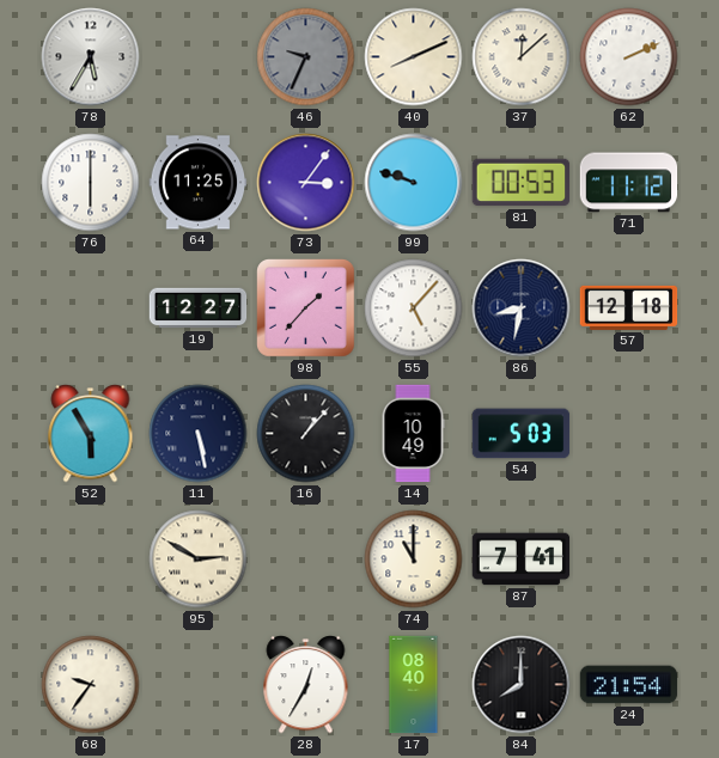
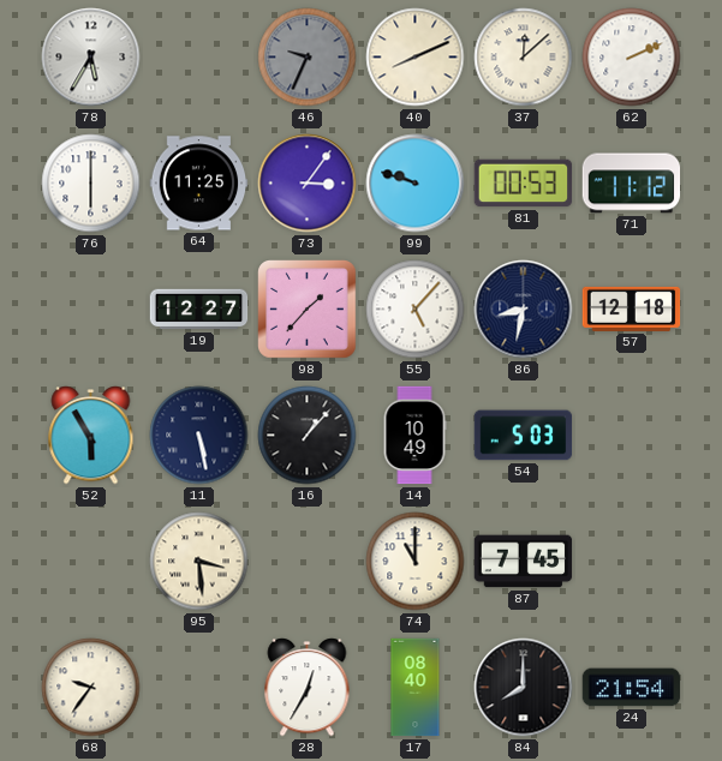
95: 2:50 -> 3:29 (199, 562)
87: 7:41 -> 7:45 (524, 562)
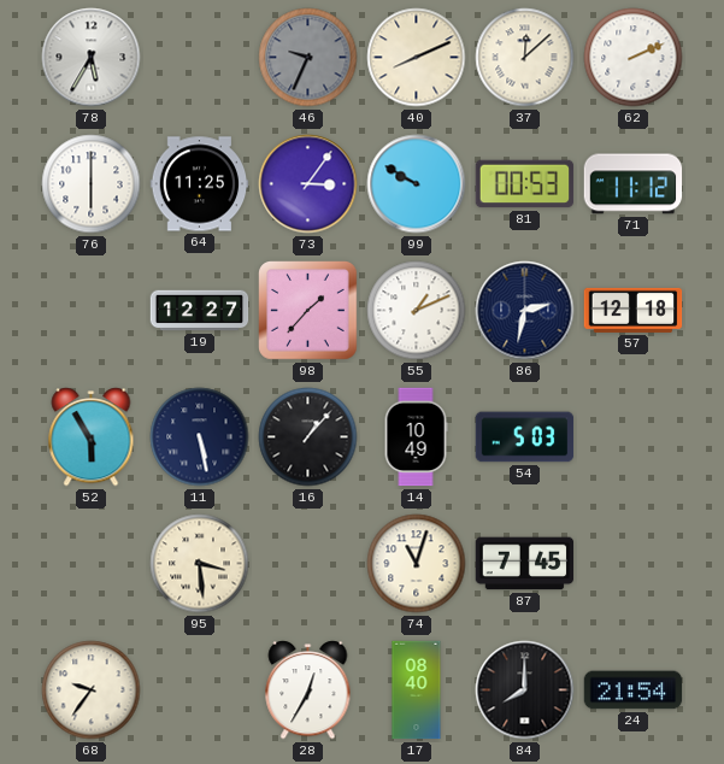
99: 9:48 -> 9:50 (417, 184)
55: 5:07 -> 1:11 (417, 311)
86: 8:32 -> 2:32 (525, 311)
74: 11:00 -> 11:03 (417, 564)
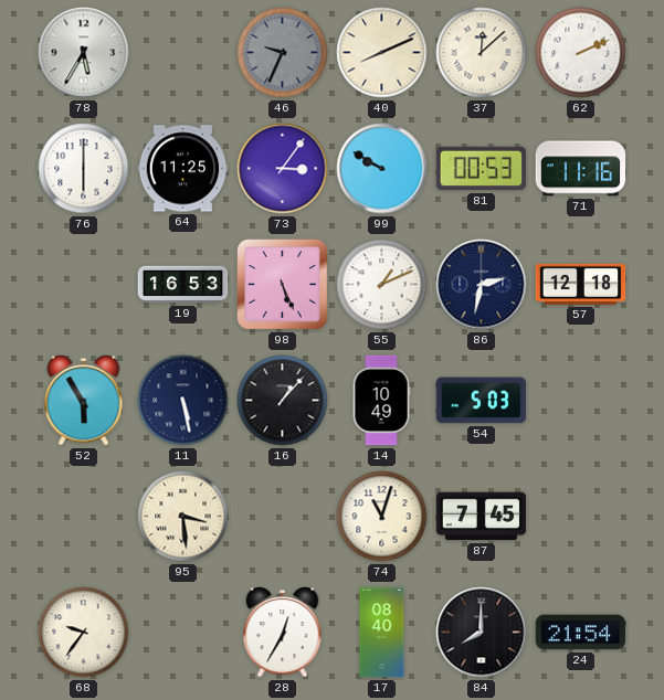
71: 11:12 -> 11:16 (581, 169)
19: 12:27 -> 16:53 (183, 285)
98: 1:37 -> 5:26 (283, 285)
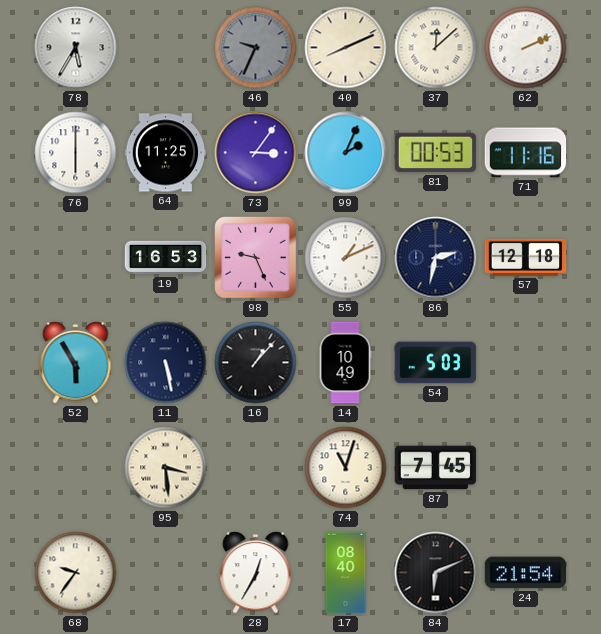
99: 9:50 -> 2:04 (346, 153)
98: 5:26 -> 9:26 (256, 258)
84: 8:00 -> 6:11 (436, 573)
